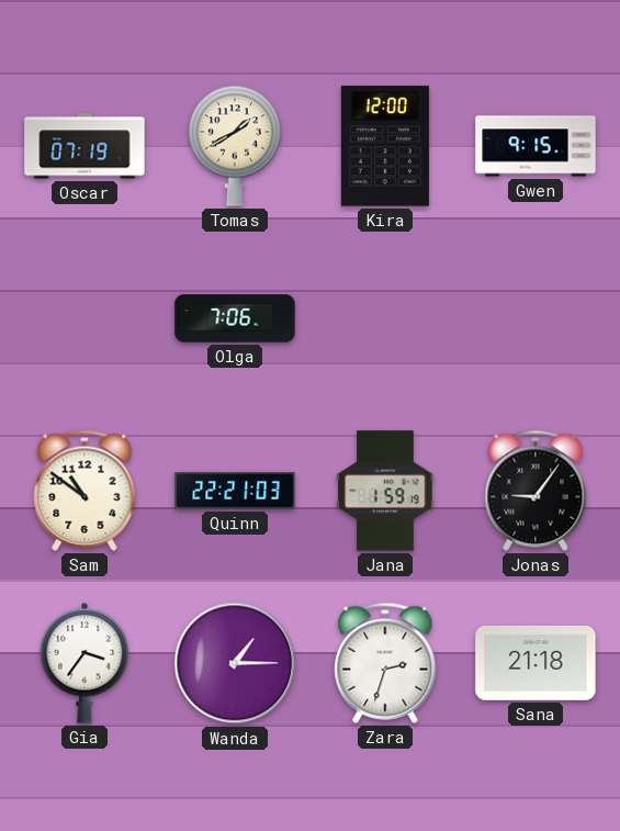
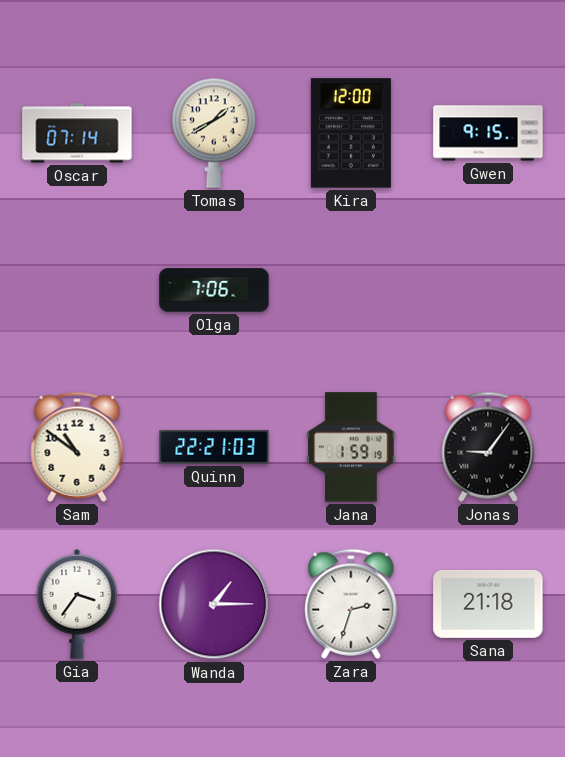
Oscar: 07:19 -> 07:14 (77, 133)
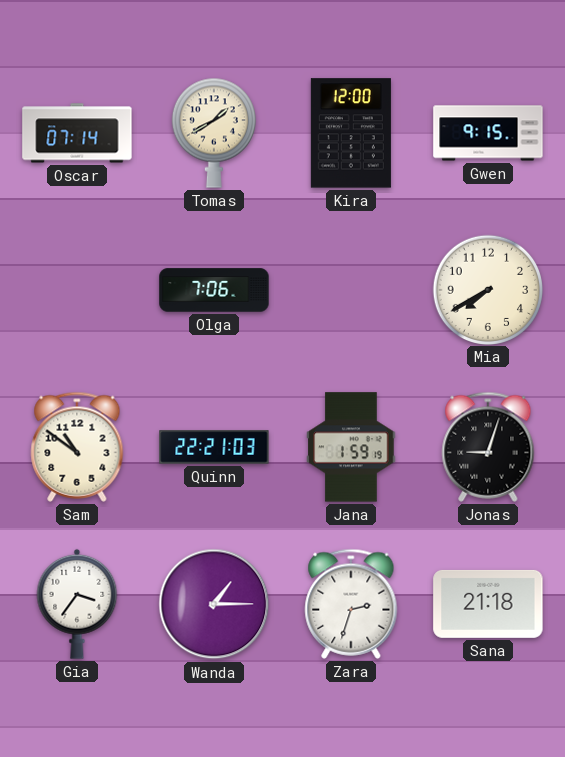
Mia: none -> 7:40 (487, 289)
Jonas: 9:06 -> 9:03 (488, 447)
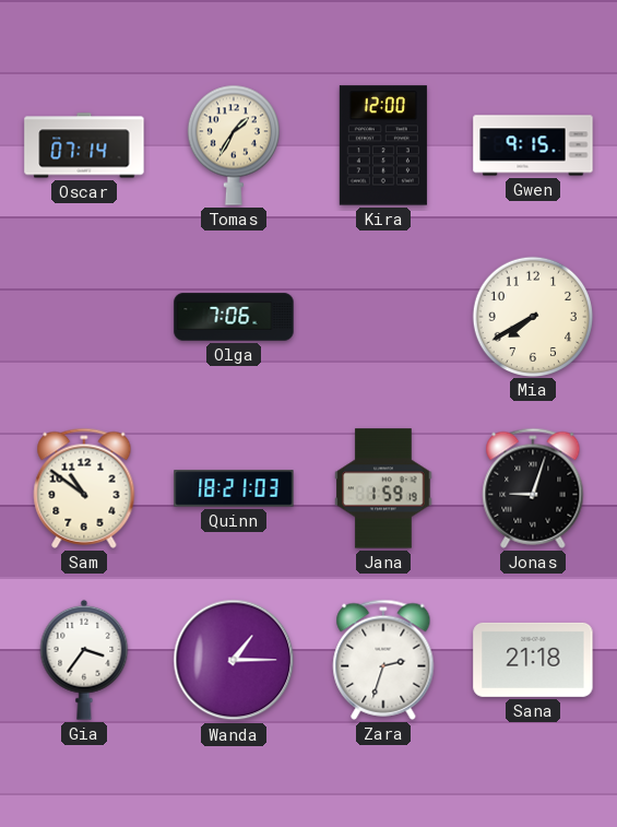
Tomas: 1:40 -> 1:35 (234, 145)
Quinn: 22:21 -> 18:21 (234, 488)
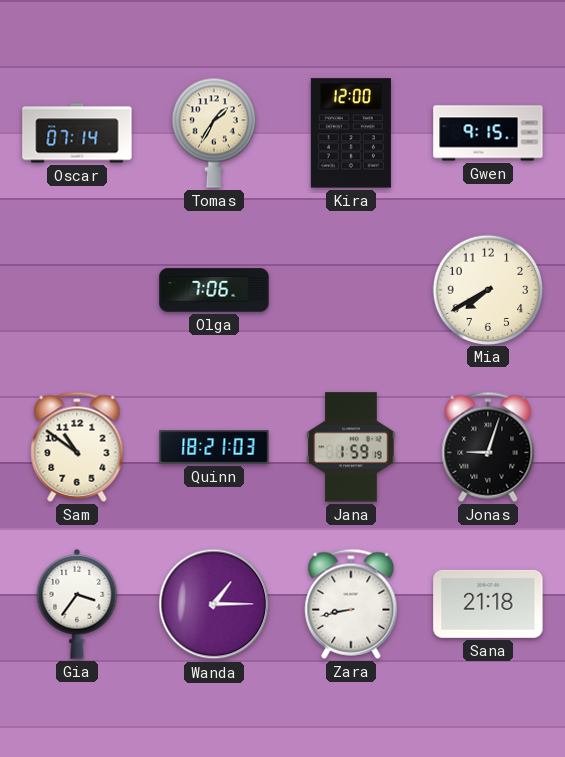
Zara: 2:33 -> 8:43 (351, 604)
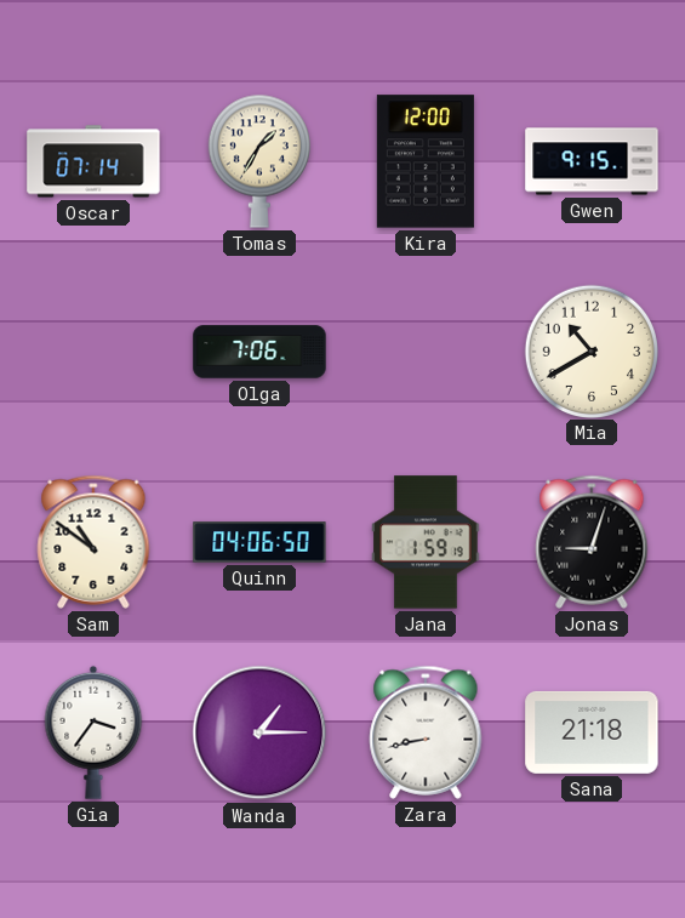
Mia: 7:40 -> 10:40 (590, 350)
Quinn: 18:21 -> 04:06 (259, 542)
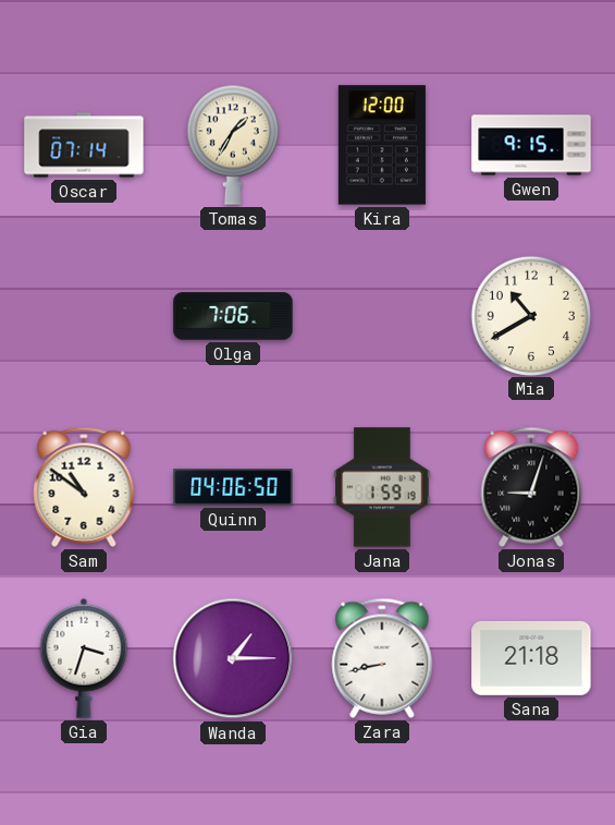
Gia: 3:36 -> 3:33 (84, 658)
